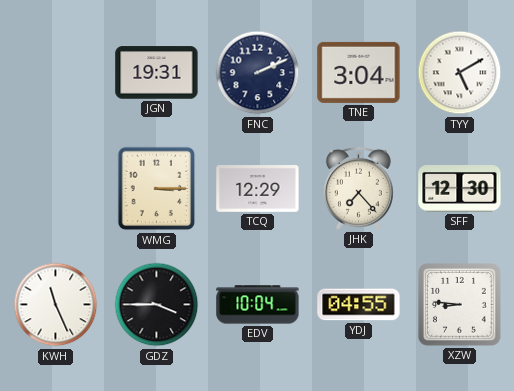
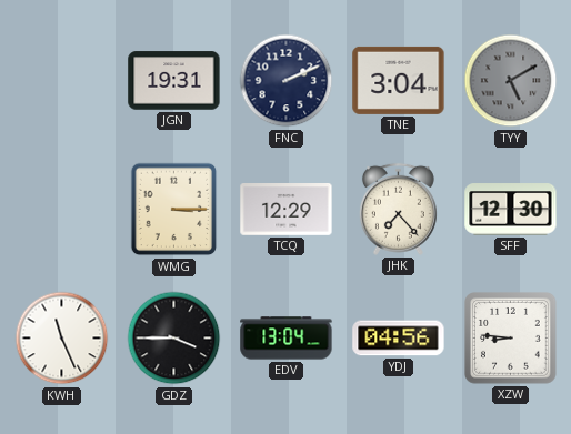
TYY dial: white -> grey (511, 81)
EDV: 10:04 -> 13:04 (287, 339)
YDJ: 04:55 -> 04:56 (399, 339)
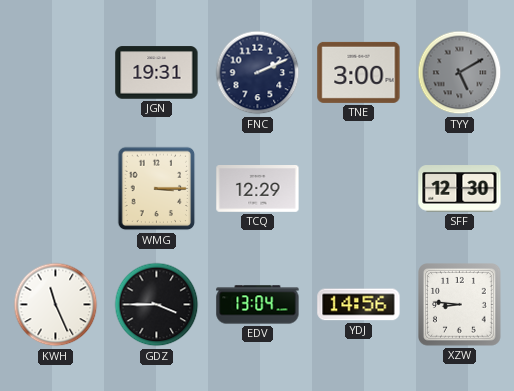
TNE: 3:04 -> 3:00 (359, 72)
JHK: 7:23 -> none (398, 209)
YDJ: 04:56 -> 14:56 (359, 305)
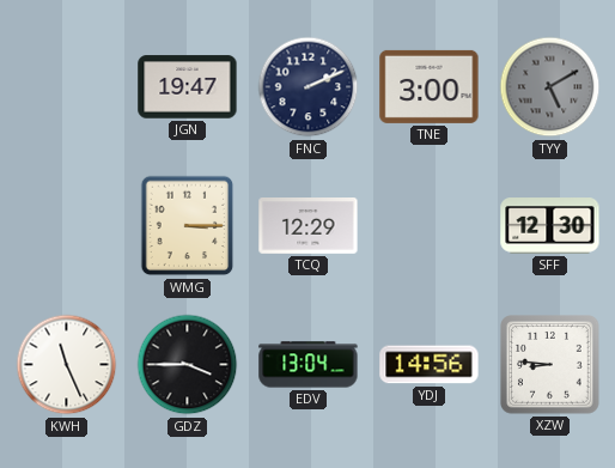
JGN: 19:31 -> 19:47 (188, 87)
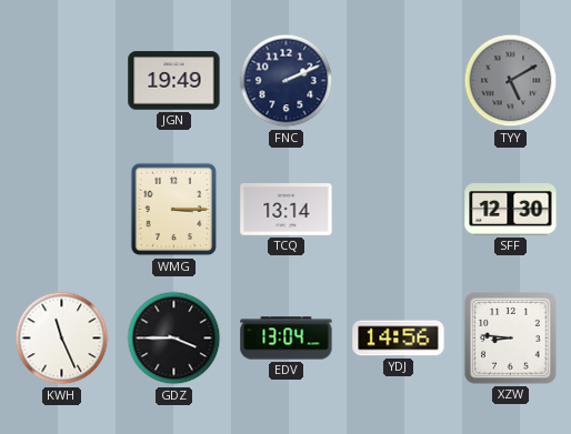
JGN: 19:47 -> 19:49 (174, 81)
TNE: 3:00 -> none (430, 86)
TCQ: 12:29 -> 13:14 (287, 210)
